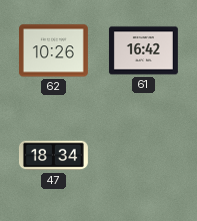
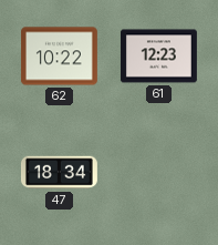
62: 10:26 -> 10:22 (59, 57)
61: 16:42 -> 12:23 (158, 57)
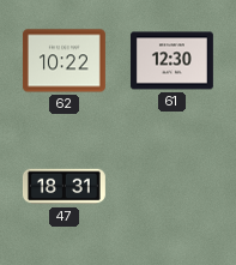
61: 12:23 -> 12:30 (171, 61)
47: 18:34 -> 18:31 (63, 187)
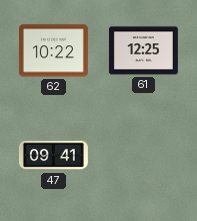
61: 12:30 -> 12:25 (143, 51)
47: 18:31 -> 09:41 (53, 156)
